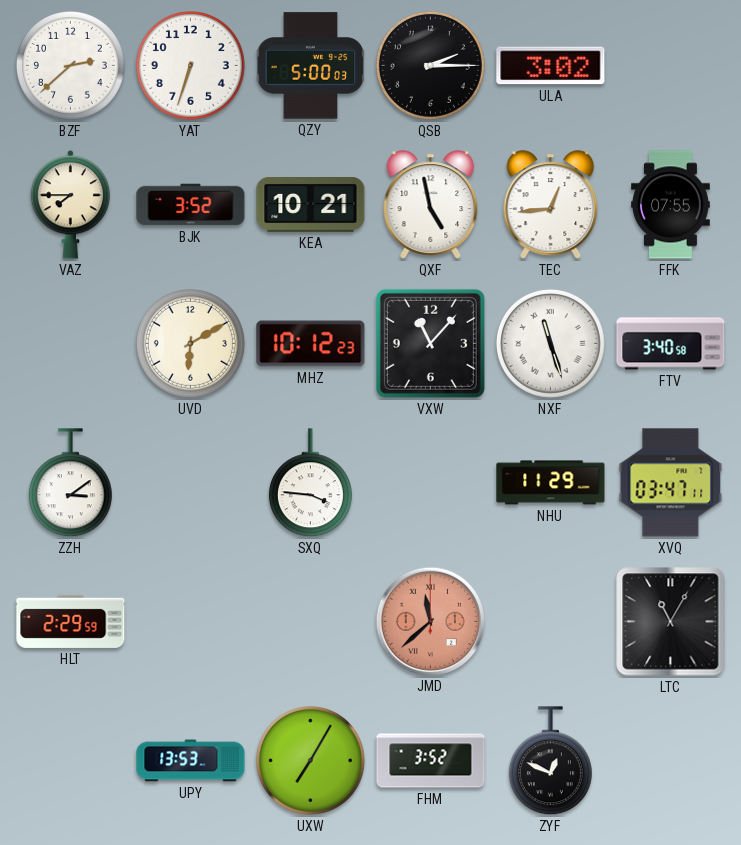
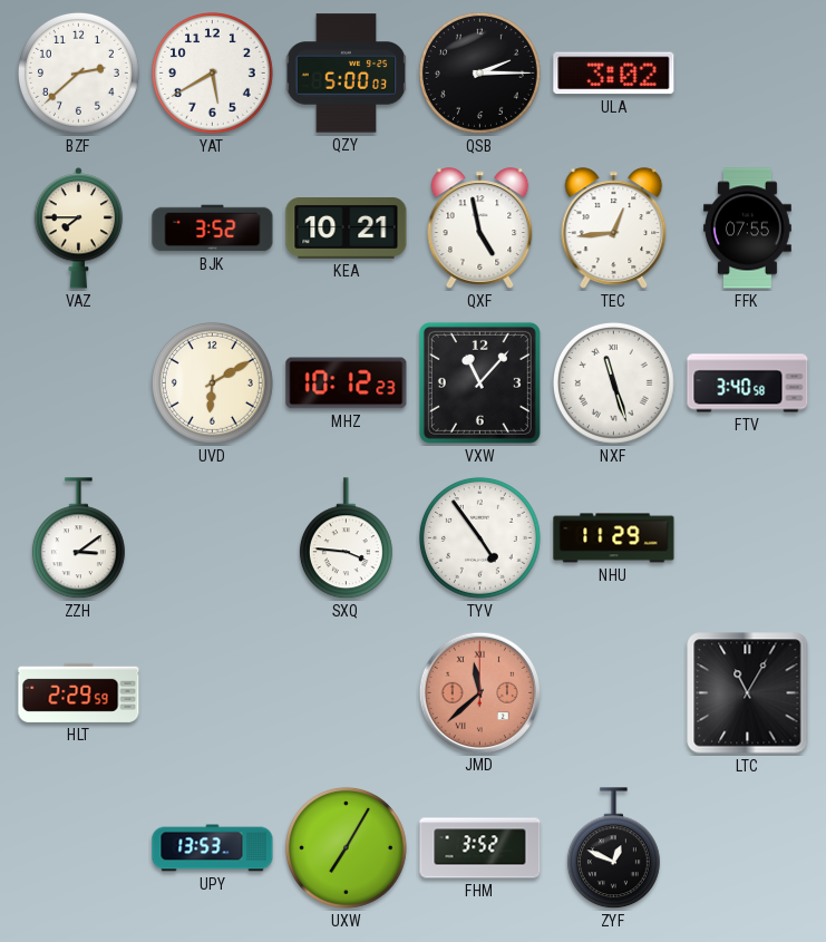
YAT: 6:33 -> 5:40 (212, 72)
TYV: none -> 4:54 (479, 537)
XVQ: 03:47 -> none (671, 483)
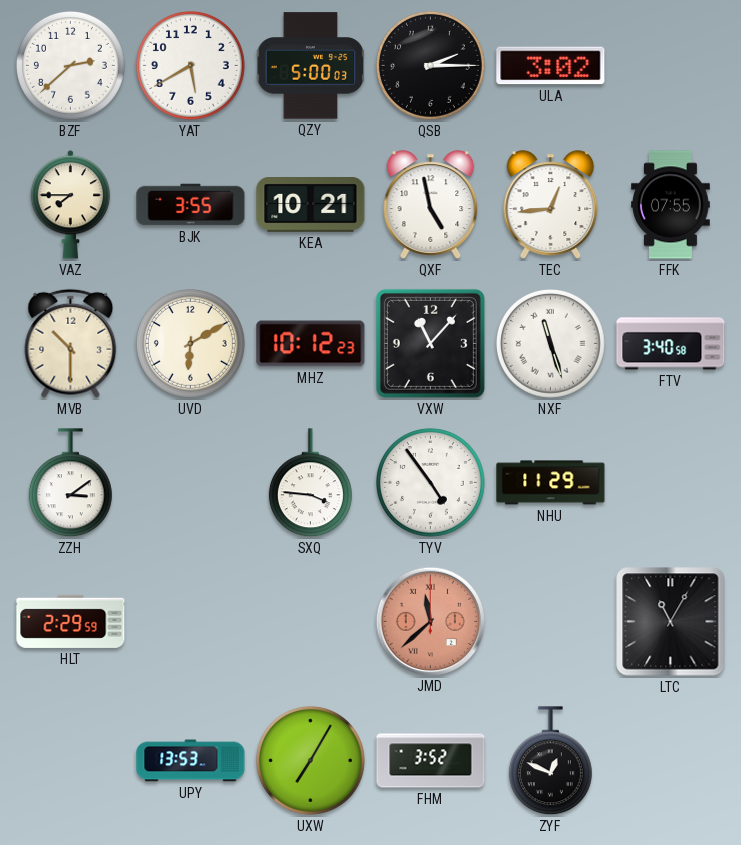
BJK: 3:52 -> 3:55 (191, 205)
MVB: none -> 10:30 (71, 343)
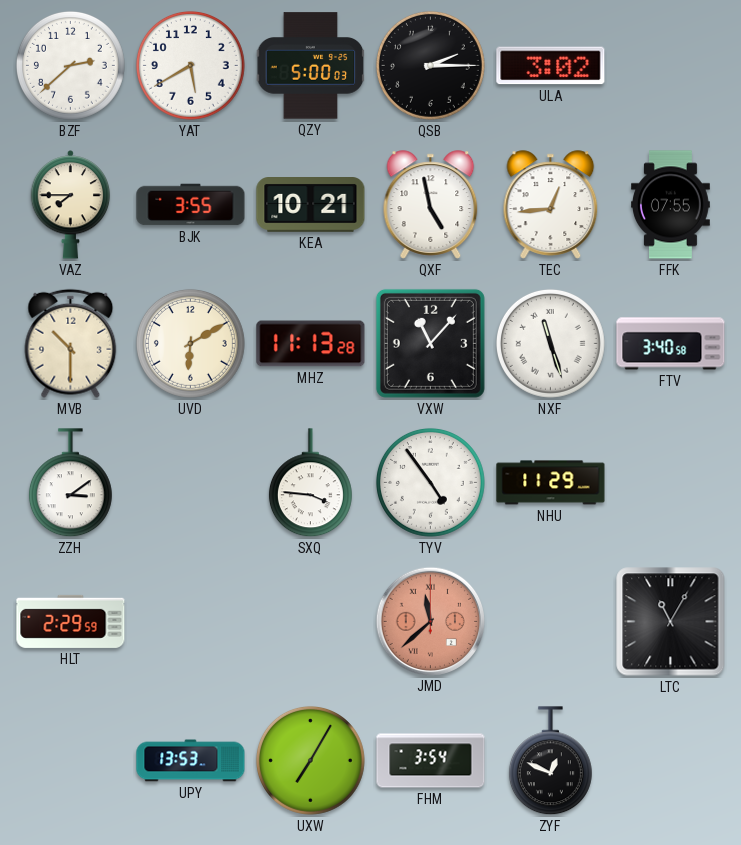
MHZ: 10:12 -> 11:13 (311, 344)
FHM: 3:52 -> 3:54 (431, 761)
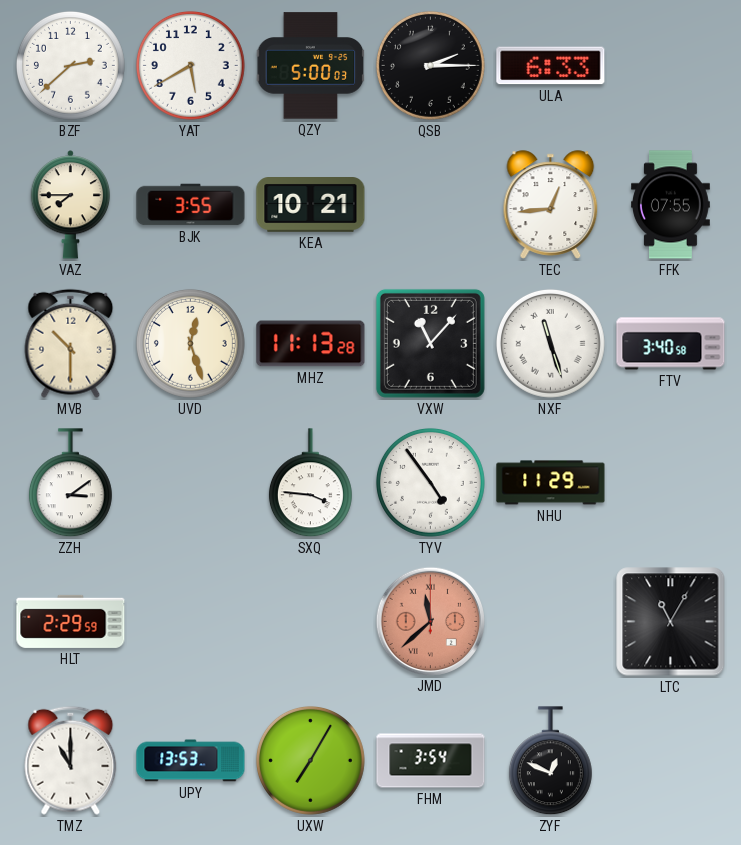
ULA: 3:02 -> 6:33 (551, 66)
QXF: 4:58 -> none (431, 205)
UVD: 6:10 -> 12:27 (190, 343)
TMZ: none -> 11:00 (71, 760)
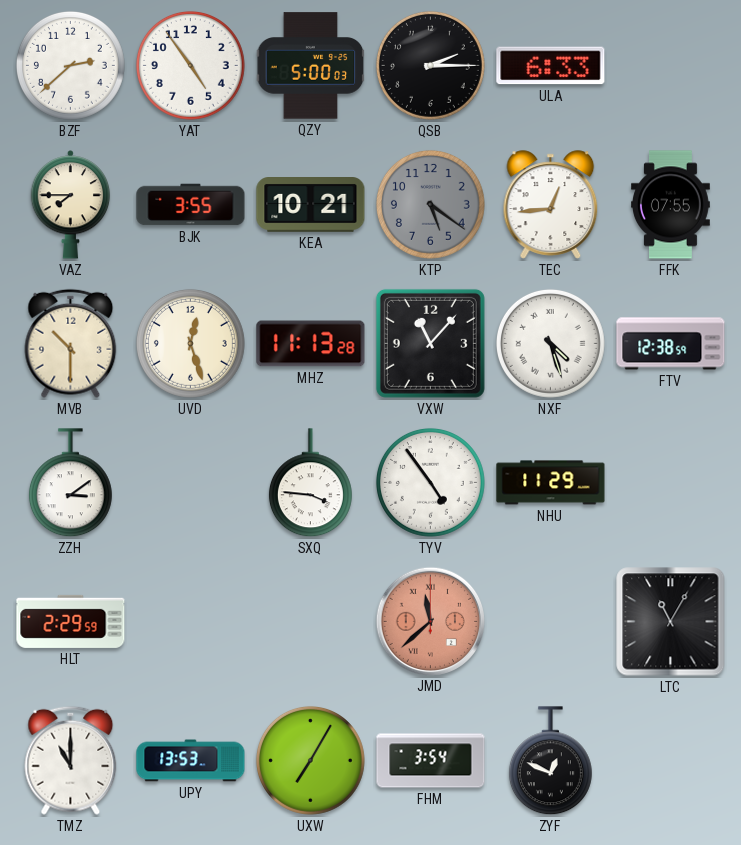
YAT: 5:40 -> 4:54 (190, 65)
KTP: none -> 5:21 (430, 204)
NXF: 11:27 -> 4:27 (550, 343)
FTV: 3:40 -> 12:38 (671, 344)
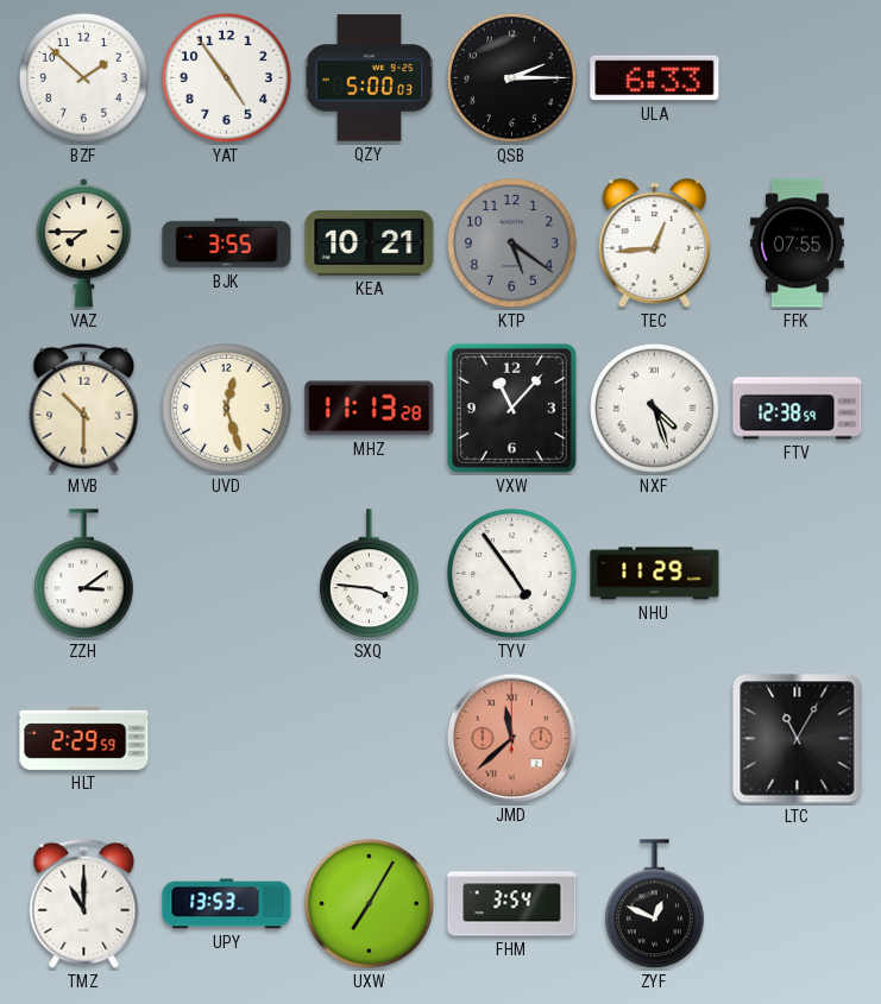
BZF: 2:38 -> 1:52 (83, 77)
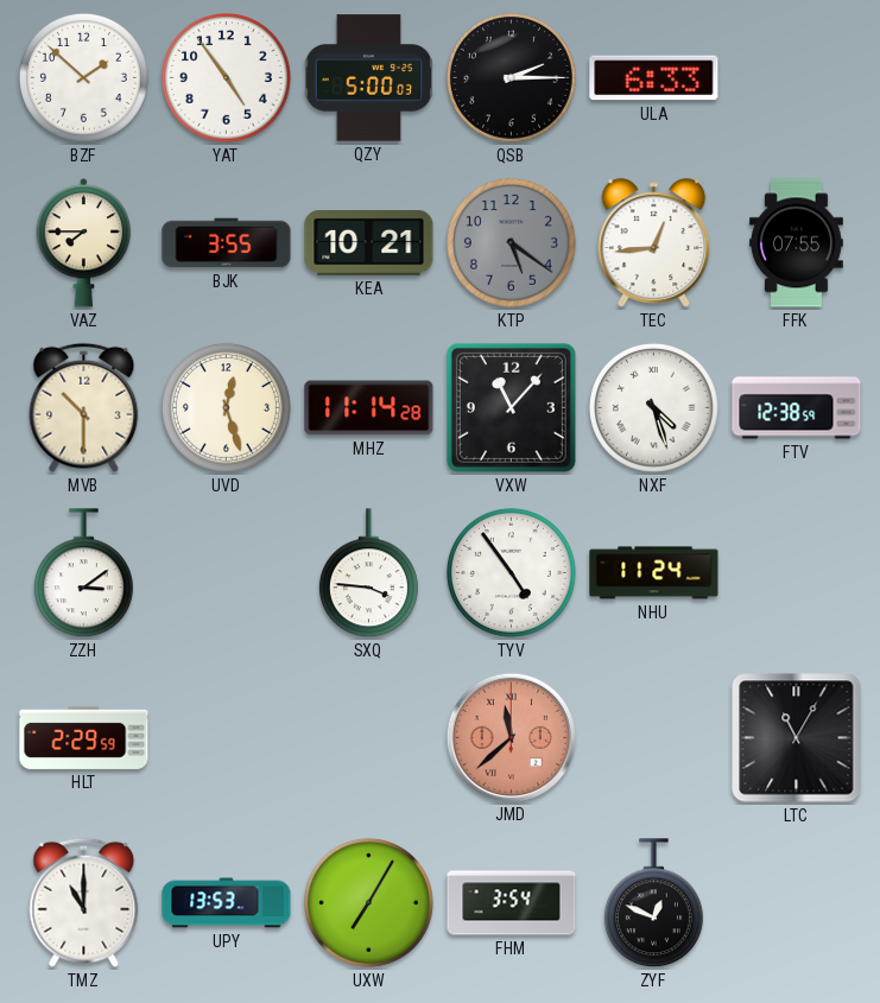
MHZ: 11:13 -> 11:14 (369, 408)
NHU: 11:29 -> 11:24 (654, 573)
